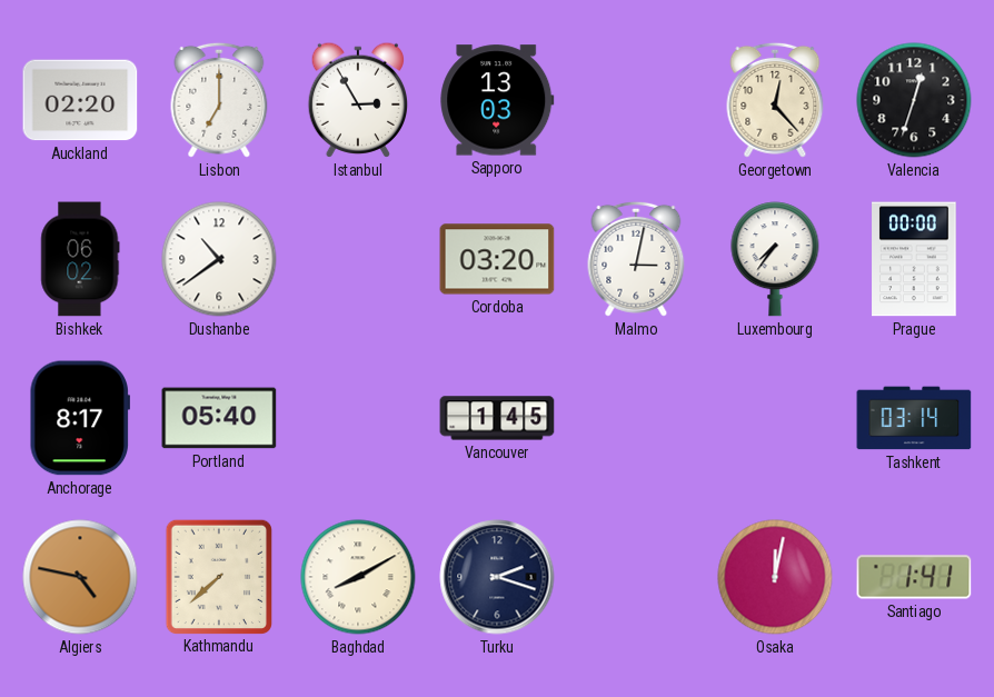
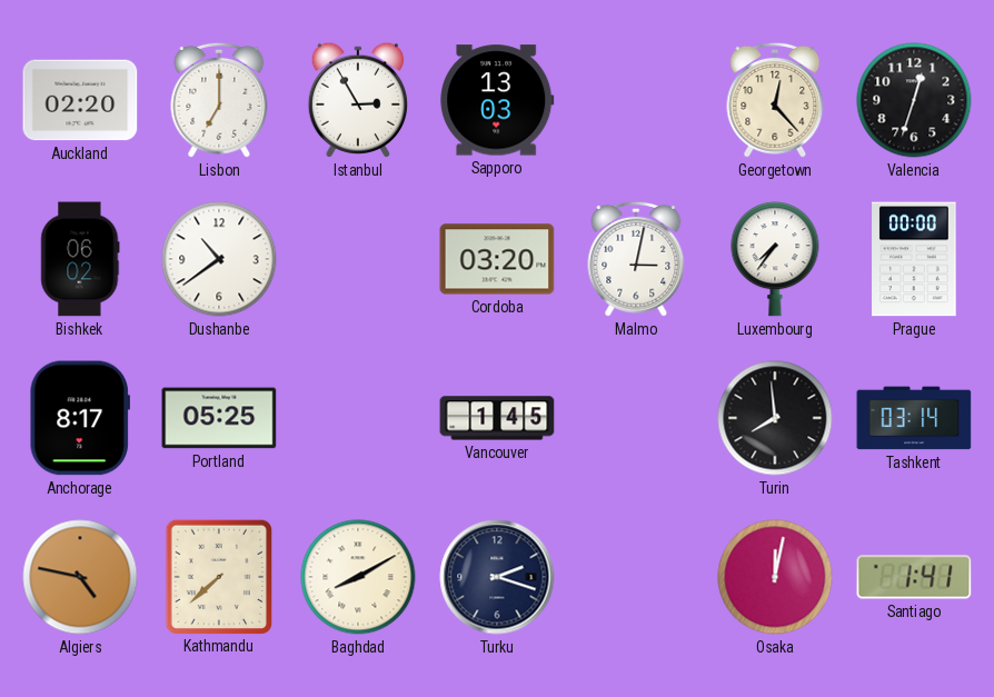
Portland: 05:40 -> 05:25 (219, 418)
Turin: none -> 7:59 (775, 418)
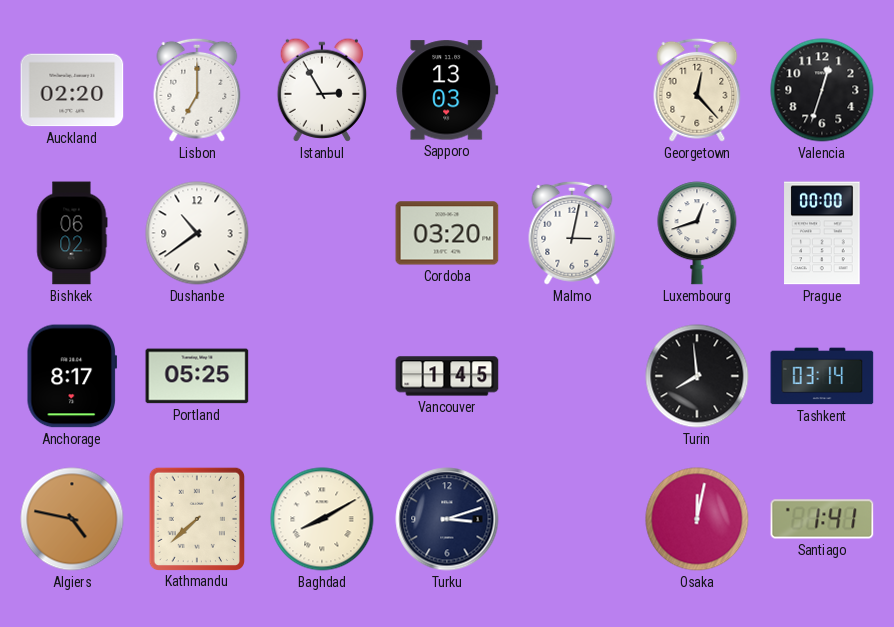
Luxembourg: 7:36 -> 12:42 (697, 233)
Turku: 2:18 -> 3:12 (447, 519)
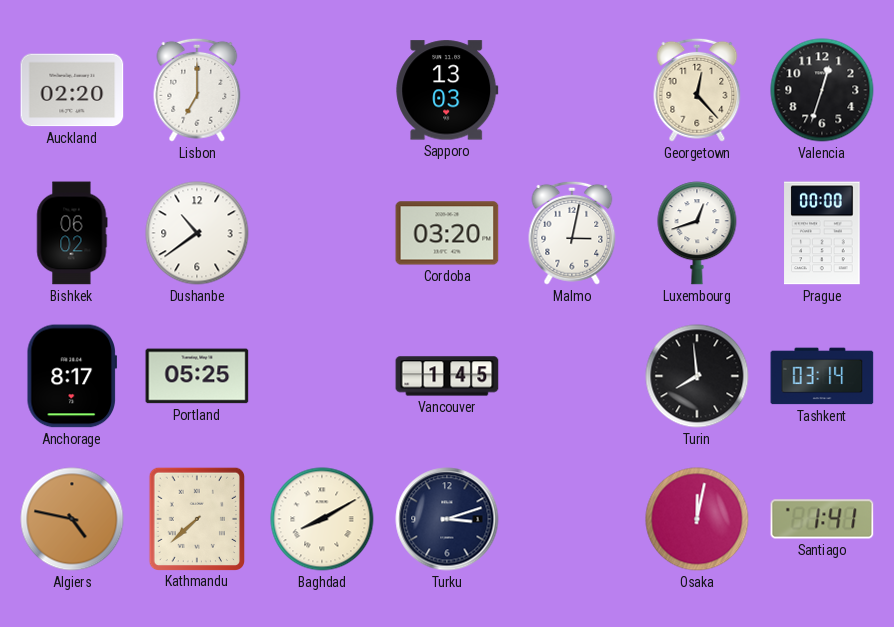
Istanbul: 2:55 -> none (321, 90)
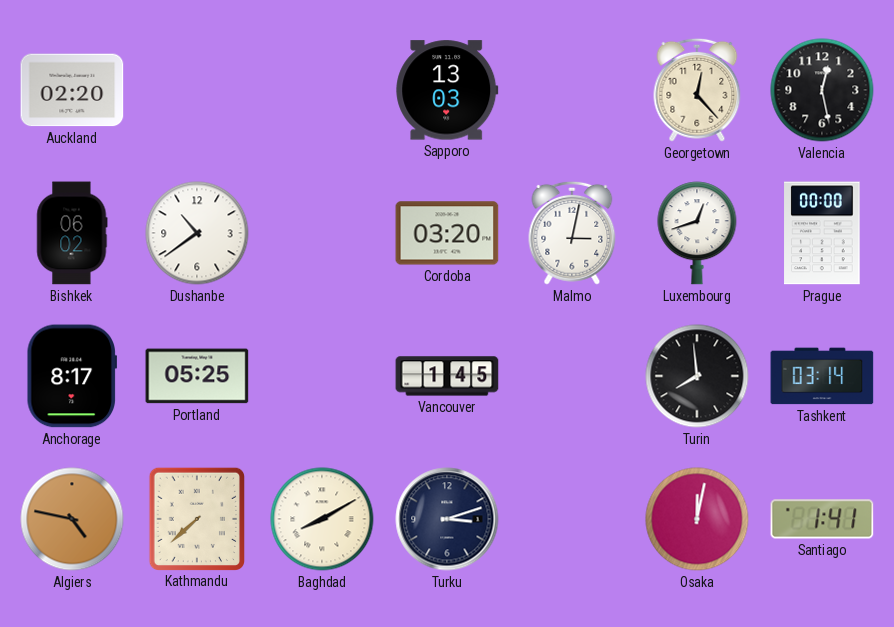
Lisbon: 7:00 -> none (197, 90)
Valencia: 12:33 -> 12:28 (822, 90)
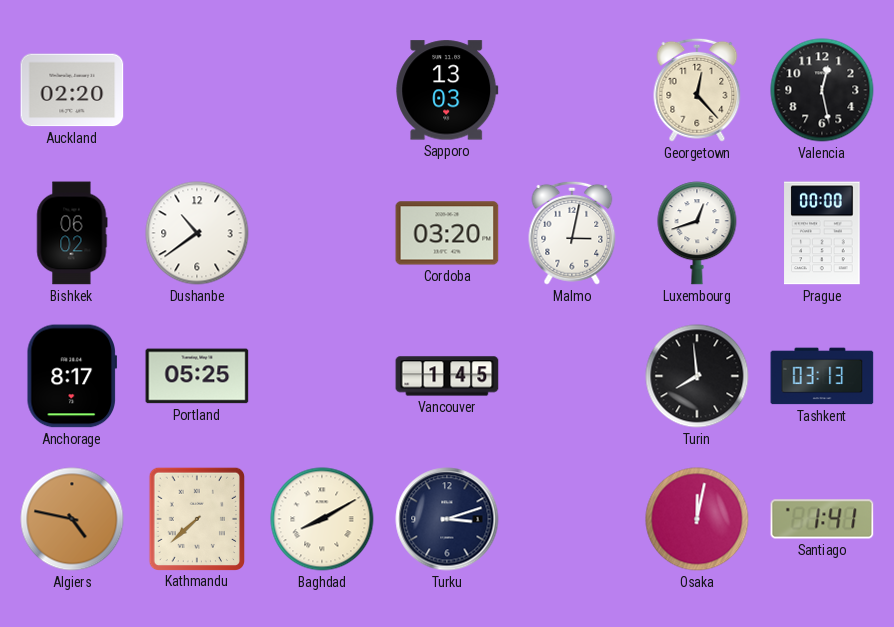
Tashkent: 03:14 -> 03:13 (822, 376)
